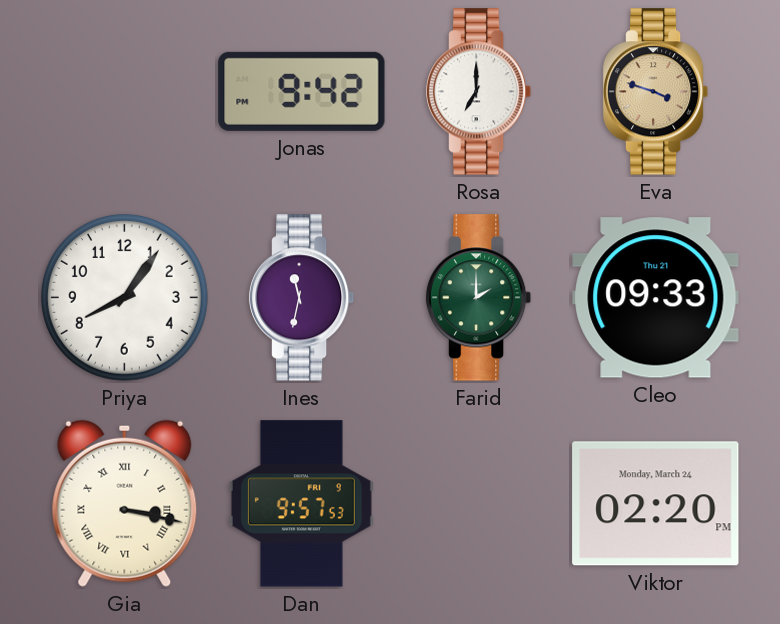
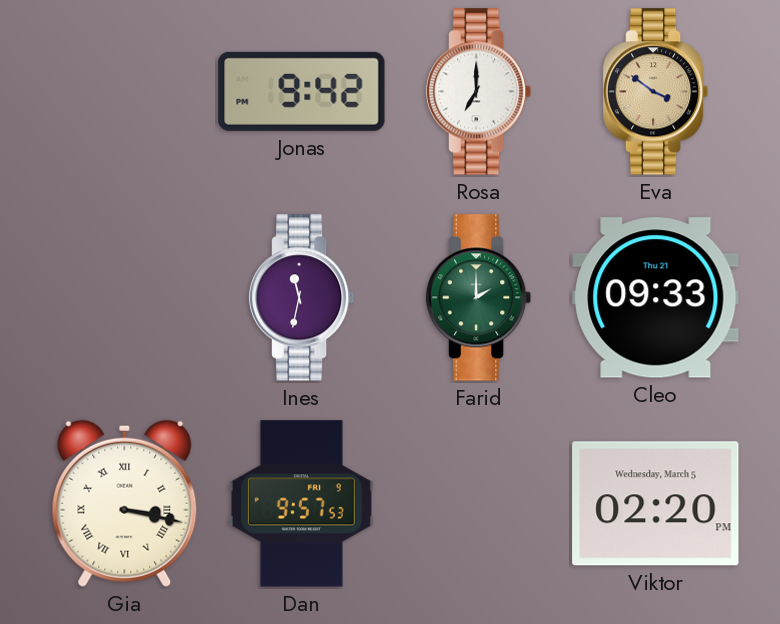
Eva: 3:48 -> 3:51 (656, 92)
Priya: 8:06 -> none (124, 297)
Viktor date: Monday, March 24 -> Wednesday, March 5 (656, 504)
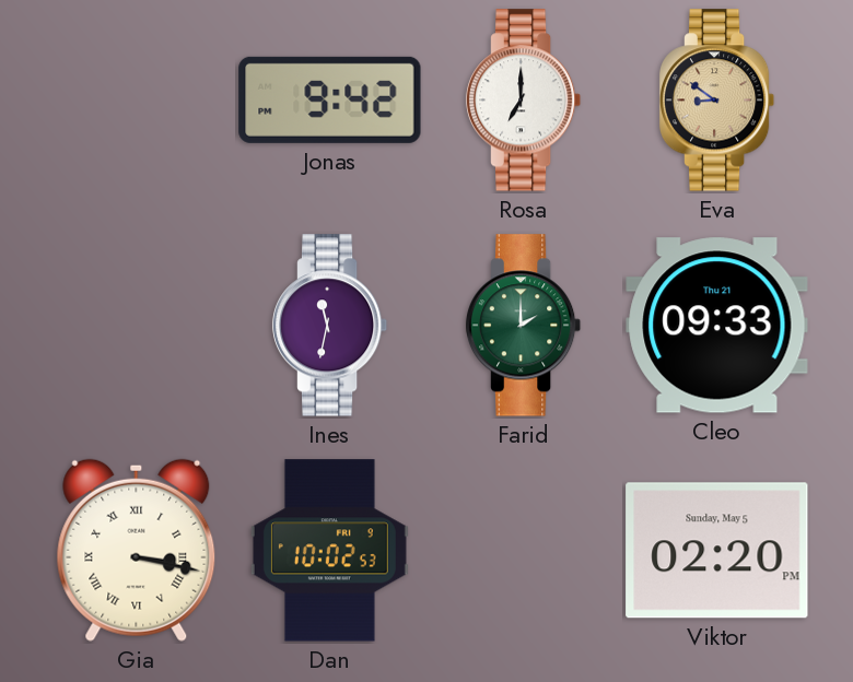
Eva: 3:51 -> 8:51 (717, 101)
Dan: 9:57 -> 10:02 (329, 551)
Viktor date: Wednesday, March 5 -> Sunday, May 5 (717, 551)
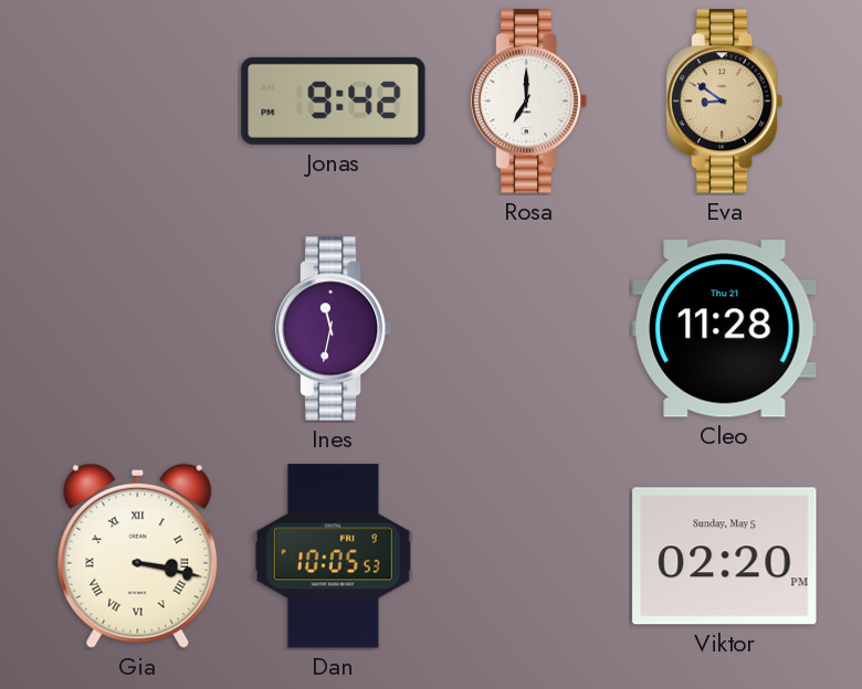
Farid: 2:00 -> none (524, 326)
Cleo: 09:33 -> 11:28 (725, 329)
Dan: 10:02 -> 10:05 (333, 556)
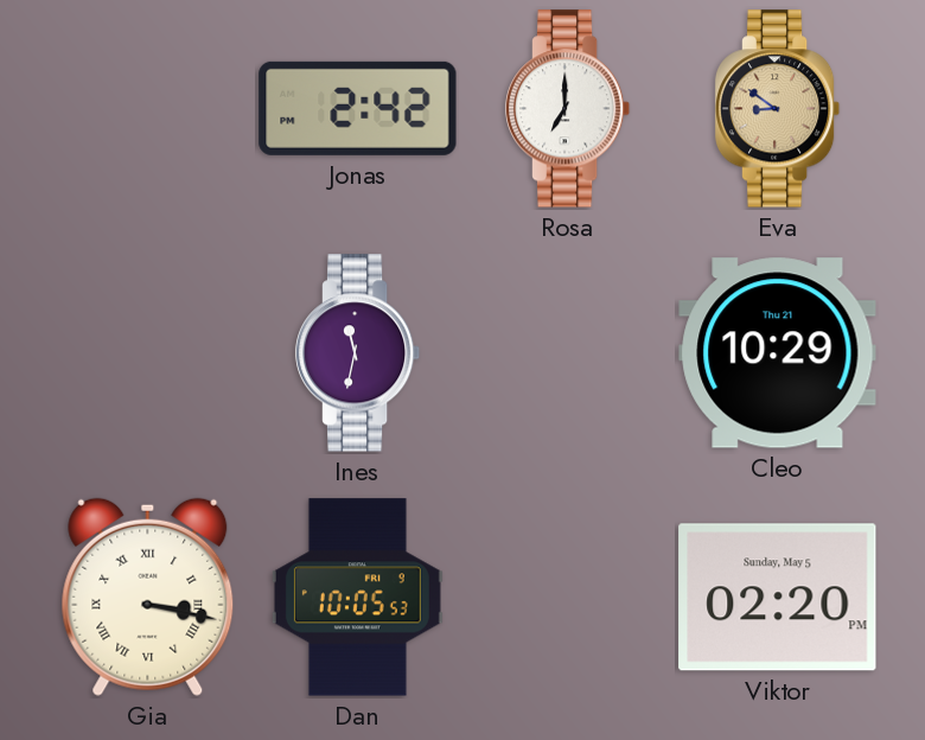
Jonas: 9:42 -> 2:42 (358, 108)
Cleo: 11:28 -> 10:29 (778, 353)
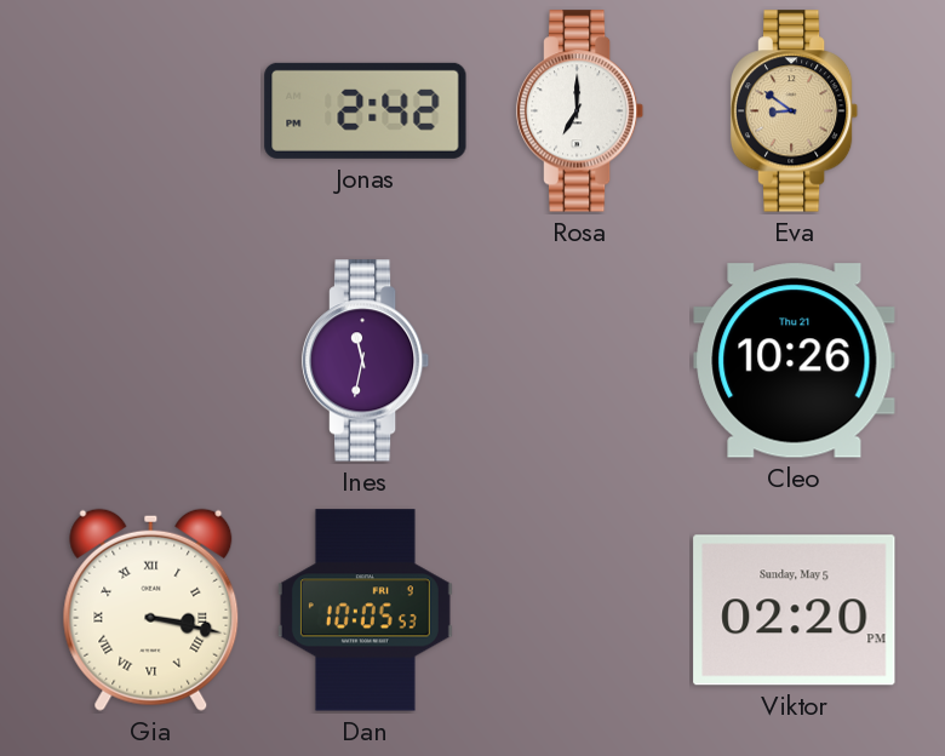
Cleo: 10:29 -> 10:26 (795, 361)
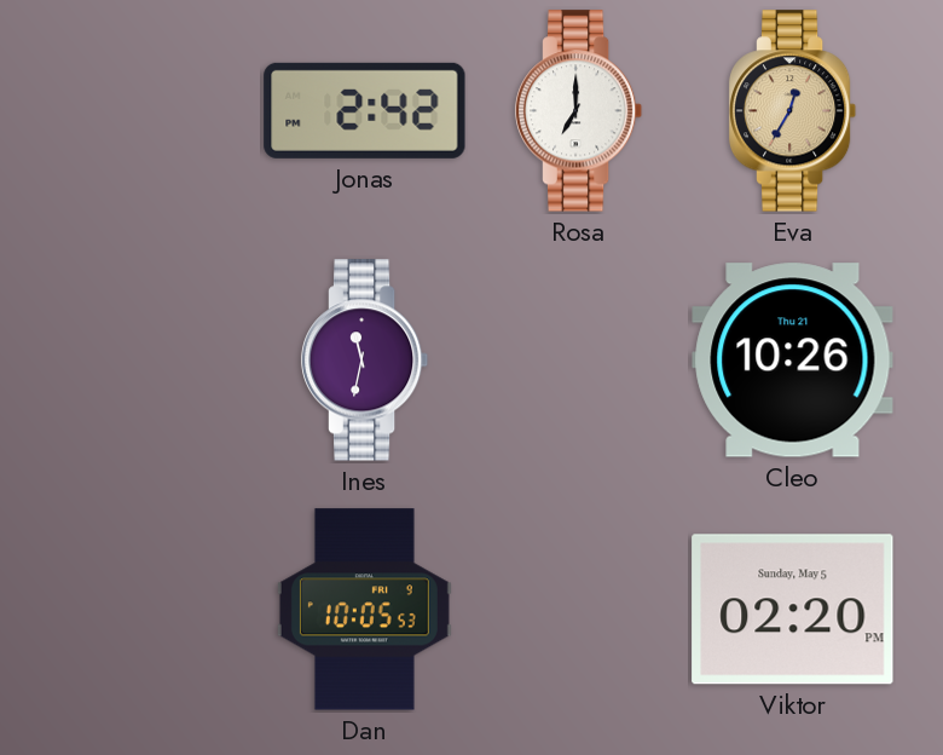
Eva: 8:51 -> 12:35 (793, 111)
Gia: 3:17 -> none (151, 609)
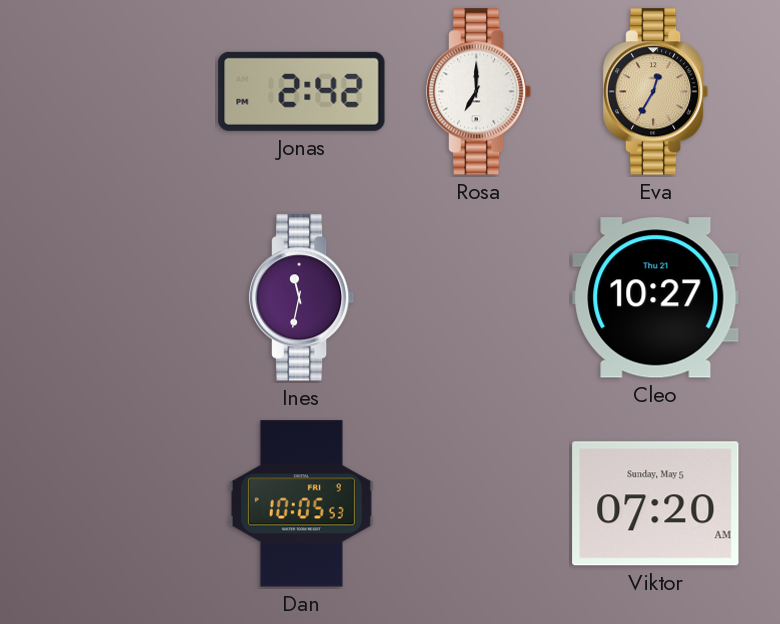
Cleo: 10:26 -> 10:27 (656, 298)
Viktor: 02:20 -> 07:20 (656, 504)
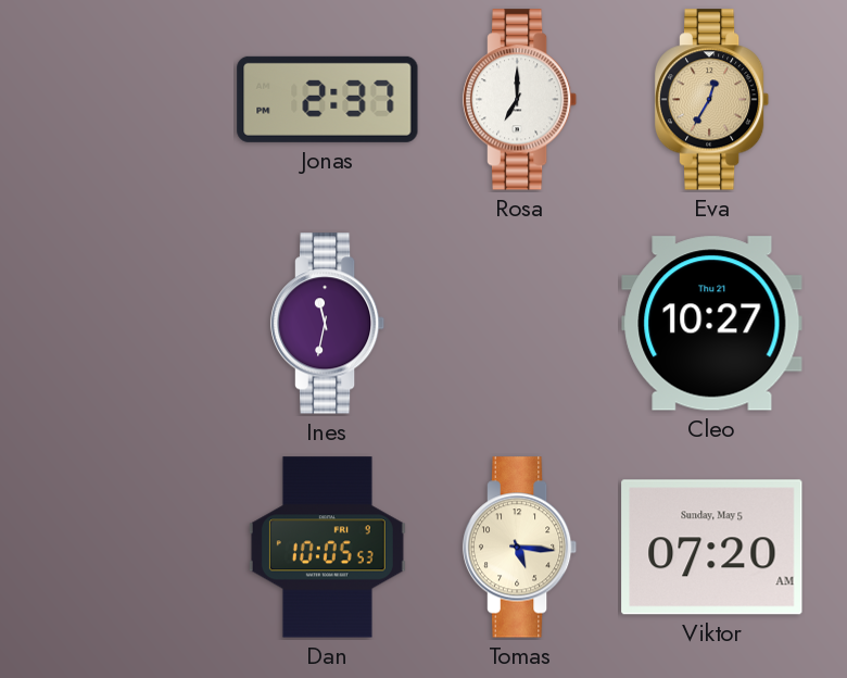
Jonas: 2:42 -> 2:37 (328, 99)
Tomas: none -> 5:16 (520, 548)
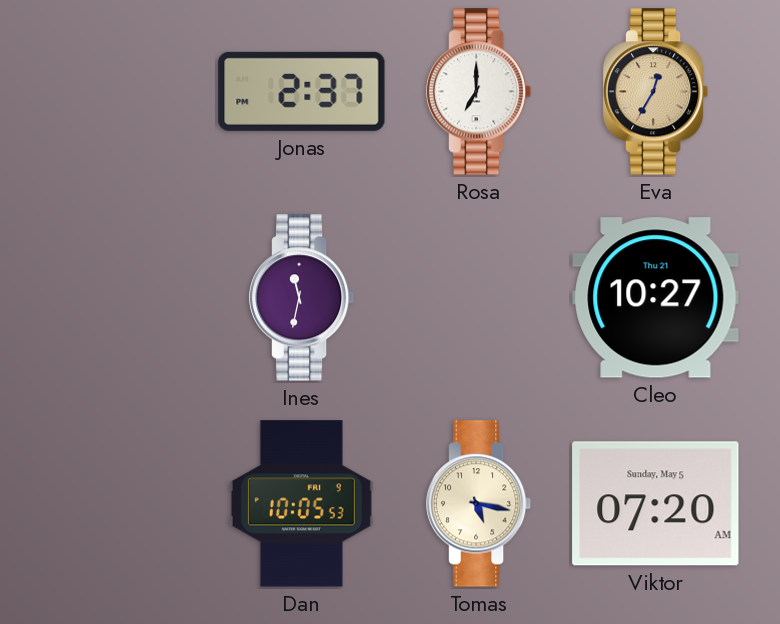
Tomas: 5:16 -> 5:17 (479, 504)
